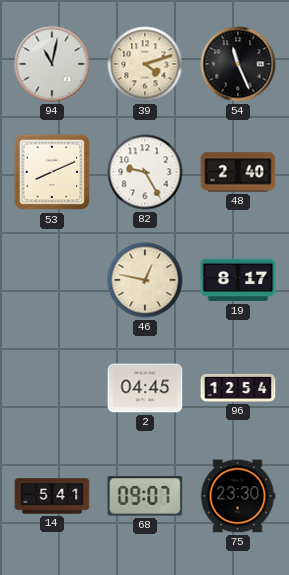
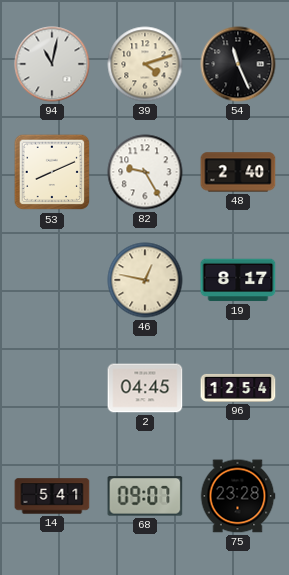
75: 23:30 -> 23:28 (238, 496)
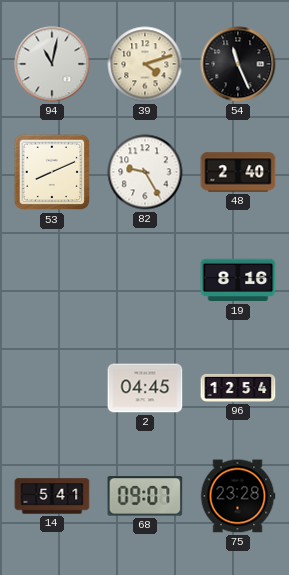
46: 12:47 -> none (145, 280)
19: 8:17 -> 8:16 (238, 280)
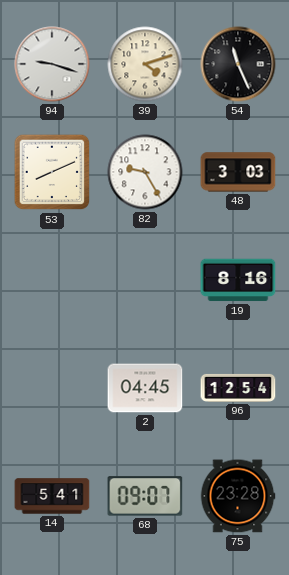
94: 11:02 -> 9:18 (52, 64)
48: 2:40 -> 3:03 (238, 172)
